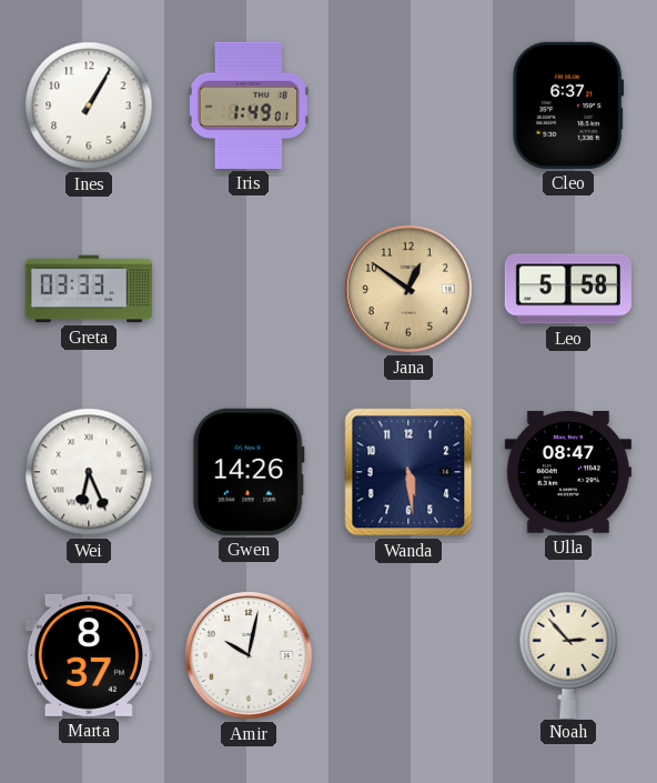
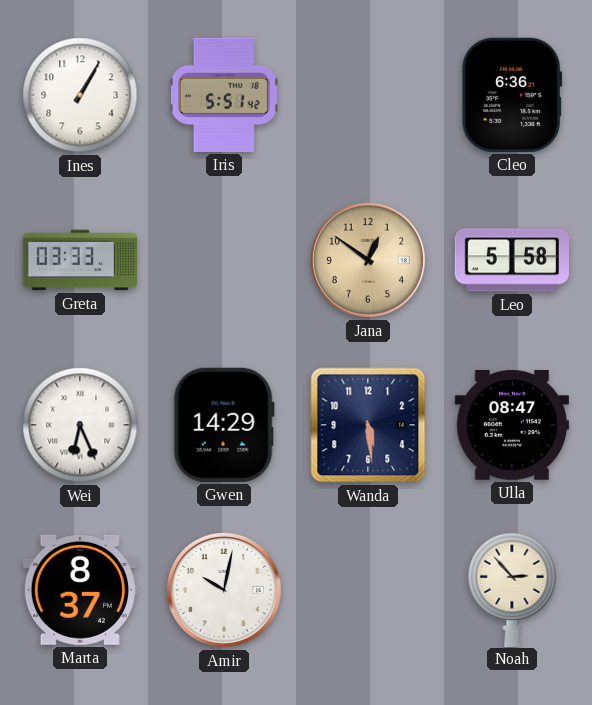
Iris: 1:49 -> 5:51 (224, 95)
Cleo: 6:37 -> 6:36 (512, 95)
Gwen: 14:26 -> 14:29 (224, 425)
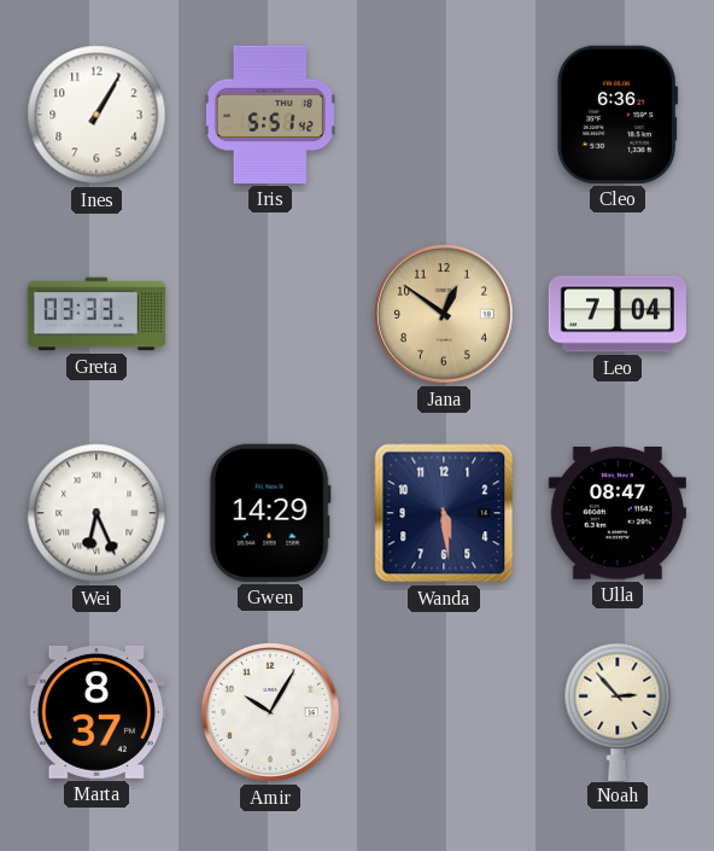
Leo: 5:58 -> 7:04 (616, 314)
Amir: 10:02 -> 10:05 (270, 712)
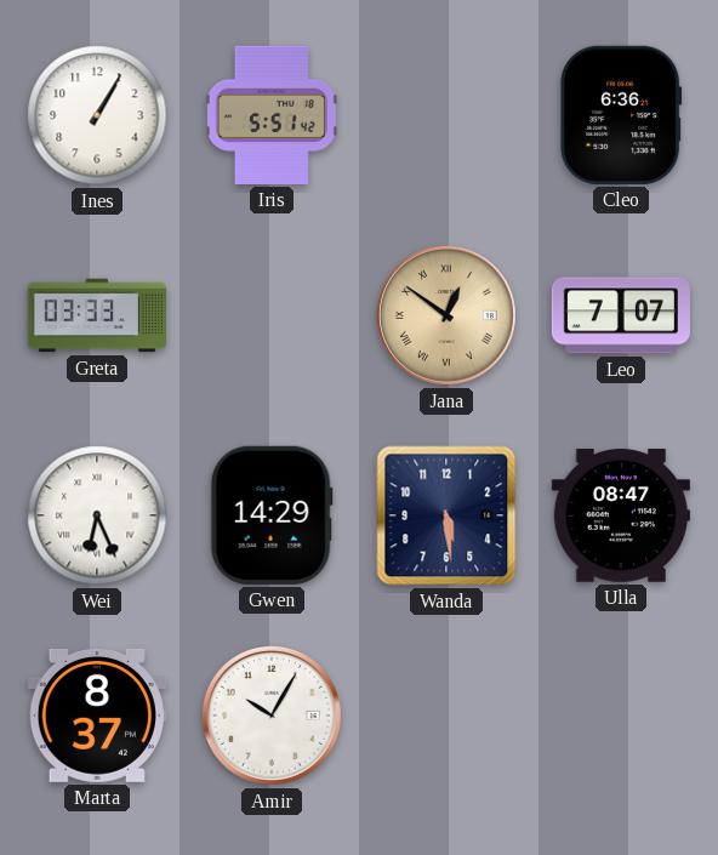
Jana numerals: Arabic -> Roman (446, 315)
Leo: 7:04 -> 7:07 (620, 315)
Noah: 2:53 -> none (618, 711)
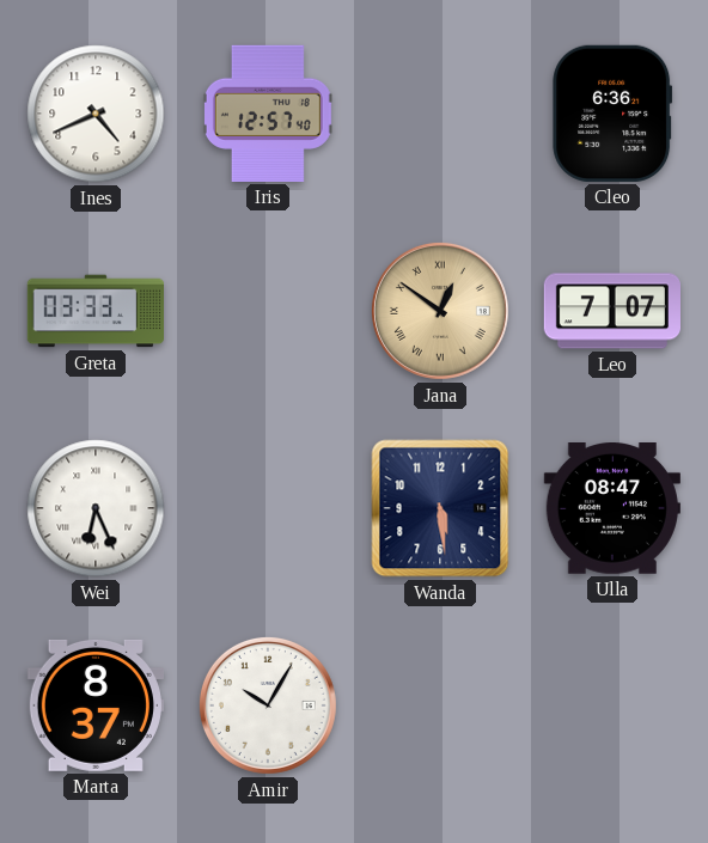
Ines: 1:05 -> 4:41 (96, 114)
Iris: 5:51 -> 12:57 (268, 114)
Gwen: 14:29 -> none (272, 515)
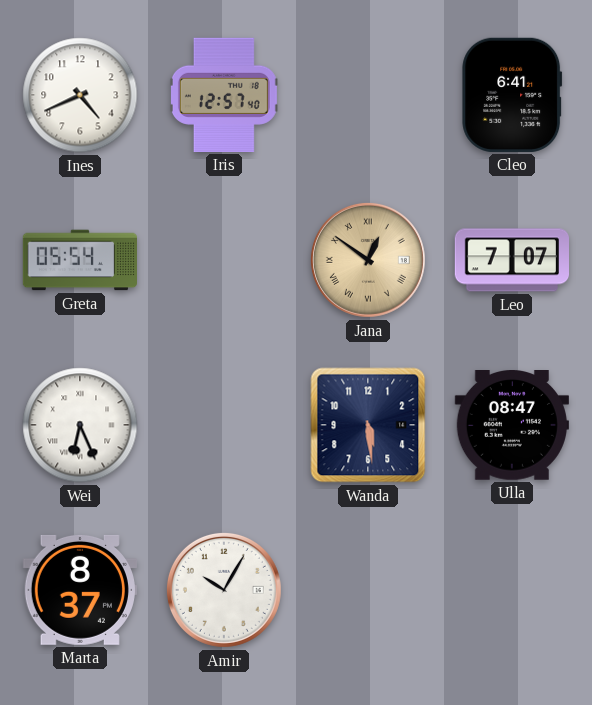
Cleo: 6:36 -> 6:41 (512, 95)
Greta: 03:33 -> 05:54 (79, 260)
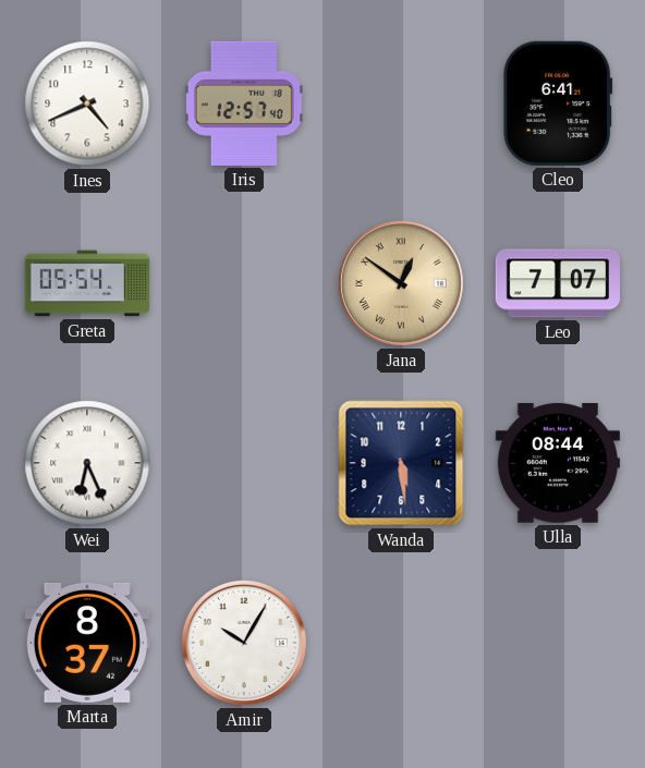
Ulla: 08:47 -> 08:44 (558, 464)
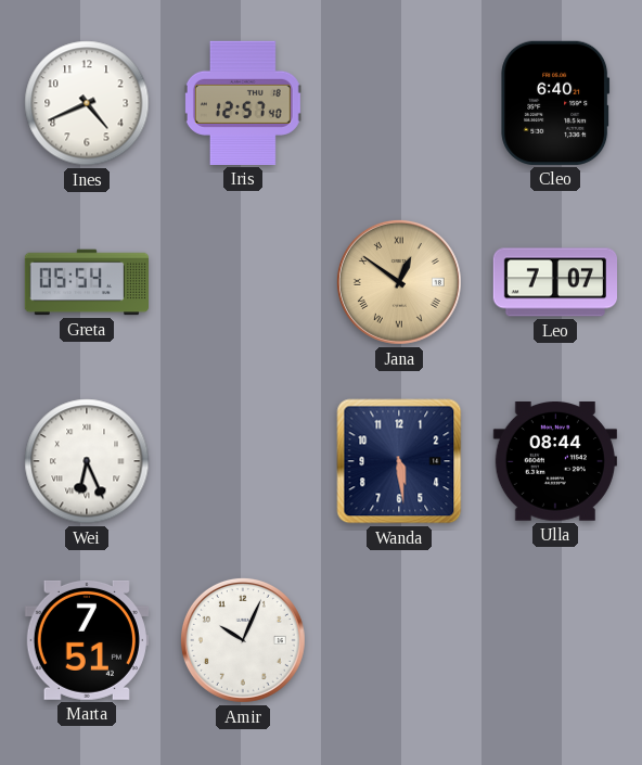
Cleo: 6:41 -> 6:40 (555, 103)
Marta: 8:37 -> 7:51 (87, 640)
Amir: 10:05 -> 10:04 (243, 640)
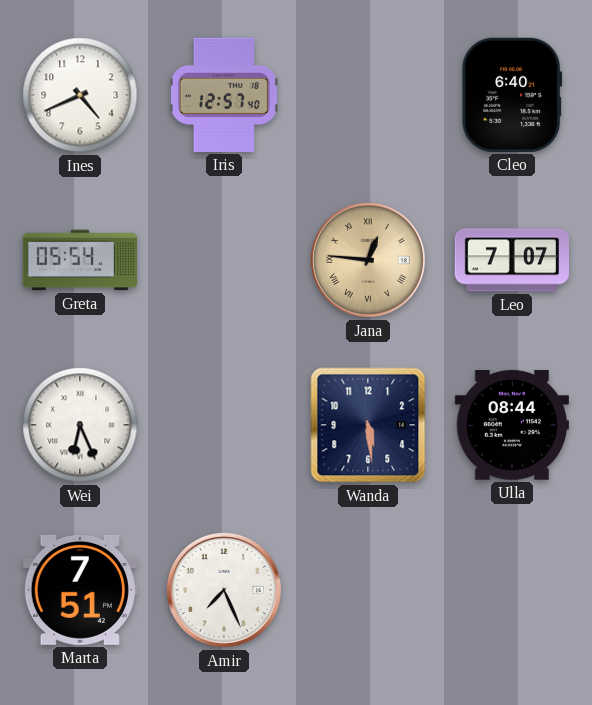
Jana: 12:51 -> 12:46 (368, 260)
Amir: 10:04 -> 7:26 (224, 590)
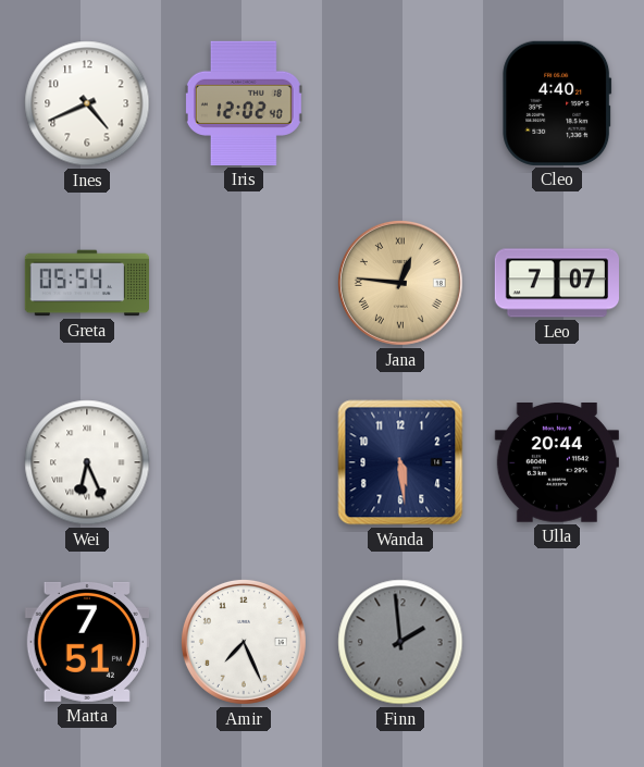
Iris: 12:57 -> 12:02 (244, 103)
Cleo: 6:40 -> 4:40 (557, 103)
Ulla: 08:44 -> 20:44 (557, 463)
Finn: none -> 1:59 (400, 642)
